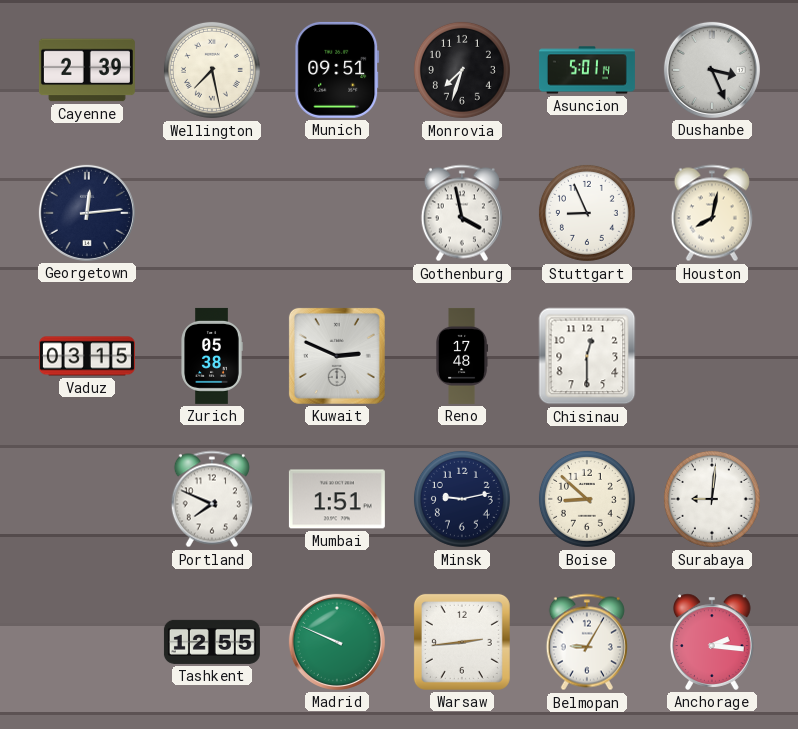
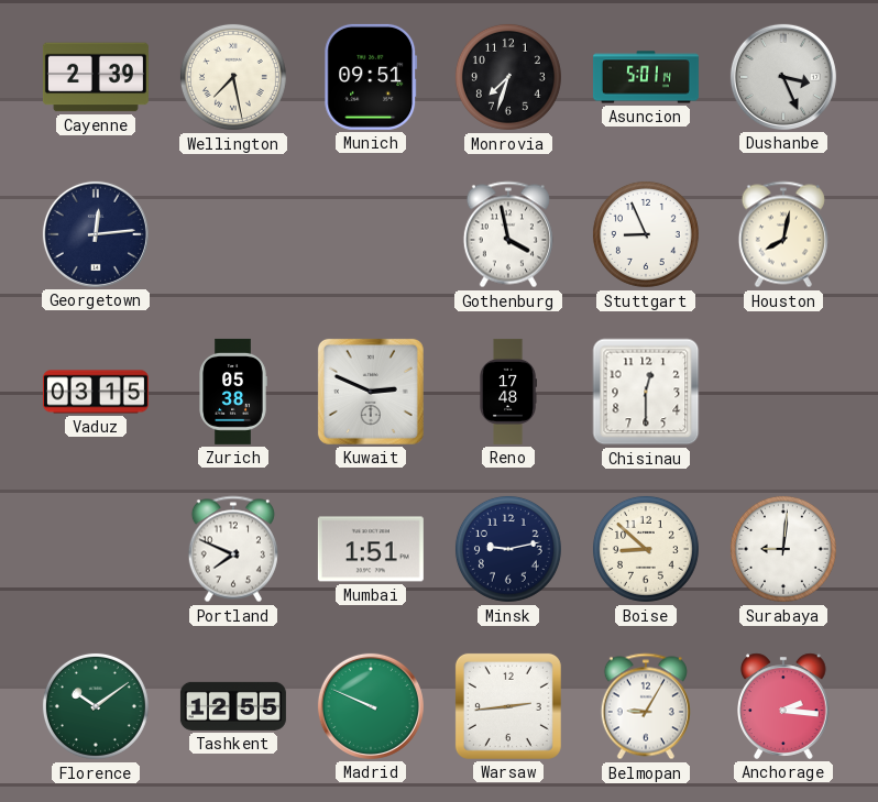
Florence: none -> 10:09 (96, 706)
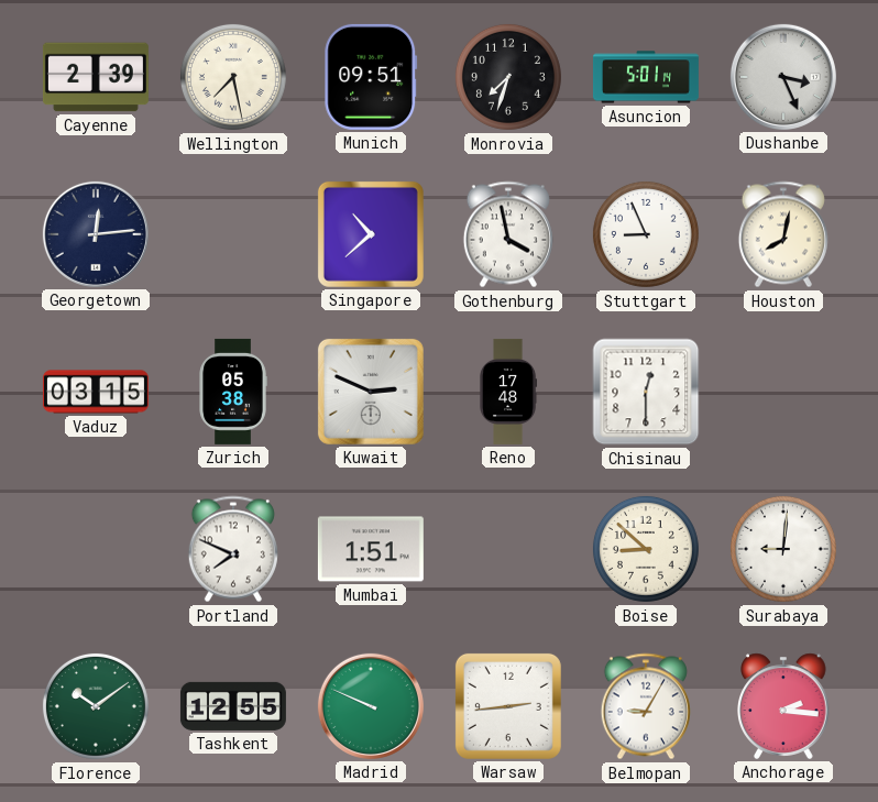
Singapore: none -> 10:38 (371, 234)
Minsk: 9:13 -> none (508, 549)
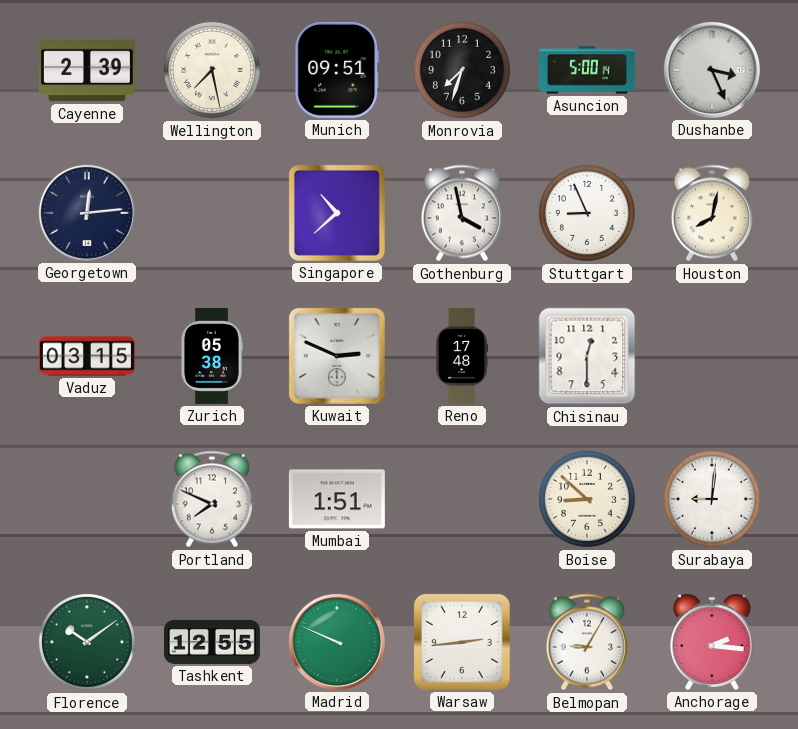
Asuncion: 5:01 -> 5:00 (587, 70)
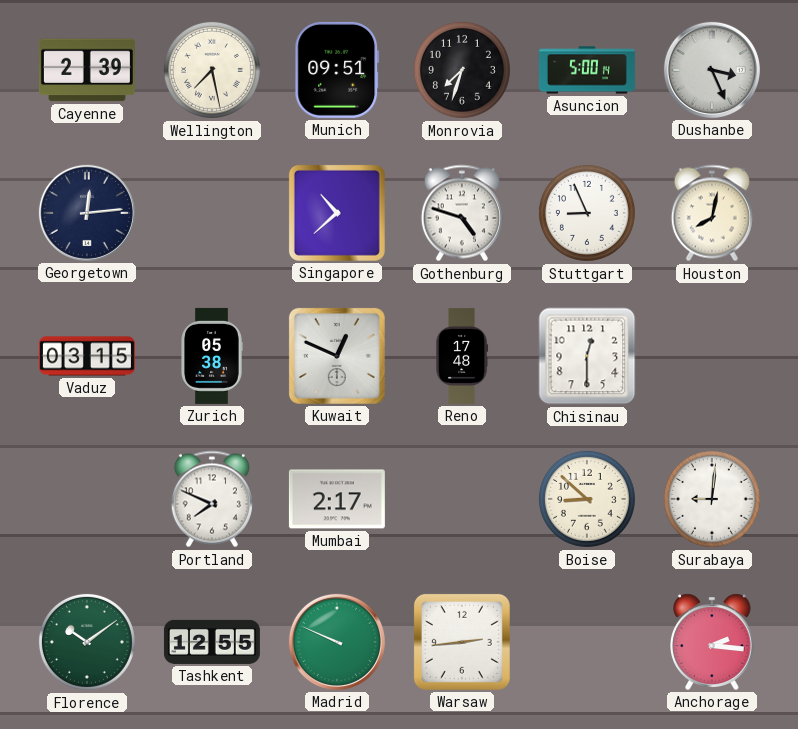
Gothenburg: 3:58 -> 4:48 (462, 213)
Kuwait: 2:49 -> 12:49 (337, 356)
Mumbai: 1:51 -> 2:17 (337, 499)
Belmopan: 9:05 -> none (587, 642)
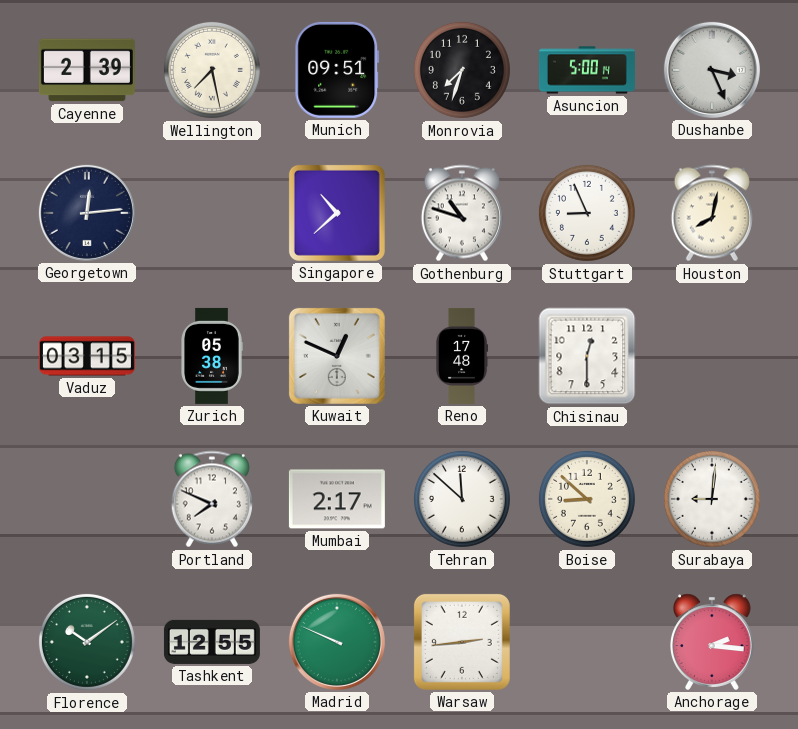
Gothenburg: 4:48 -> 10:48 (462, 213)
Tehran: none -> 11:52 (462, 499)
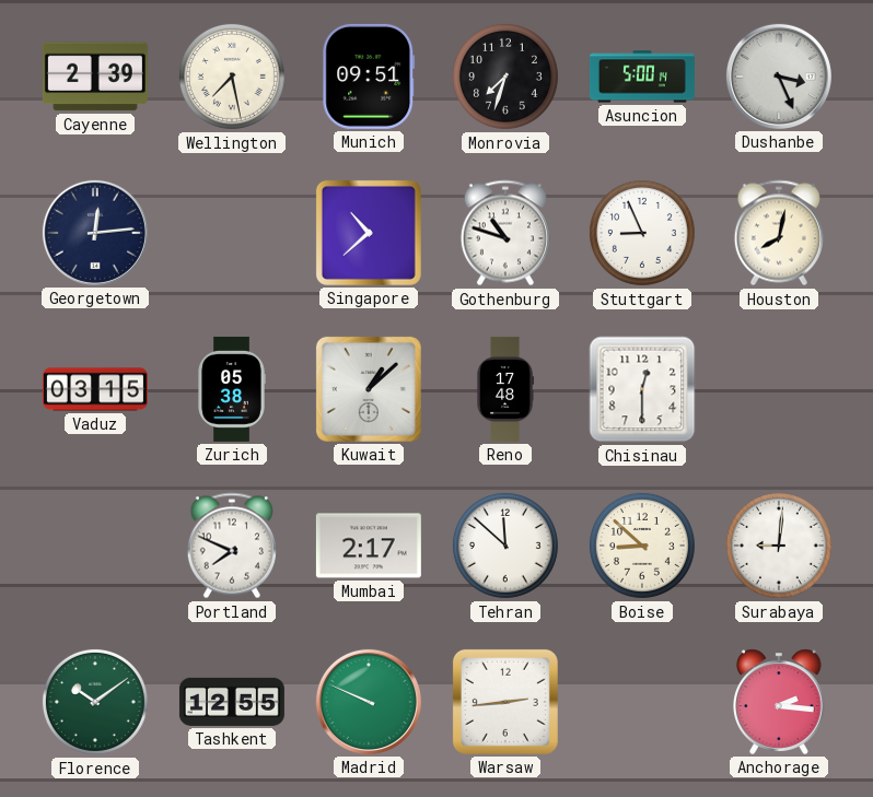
Kuwait: 12:49 -> 1:08 (369, 389)
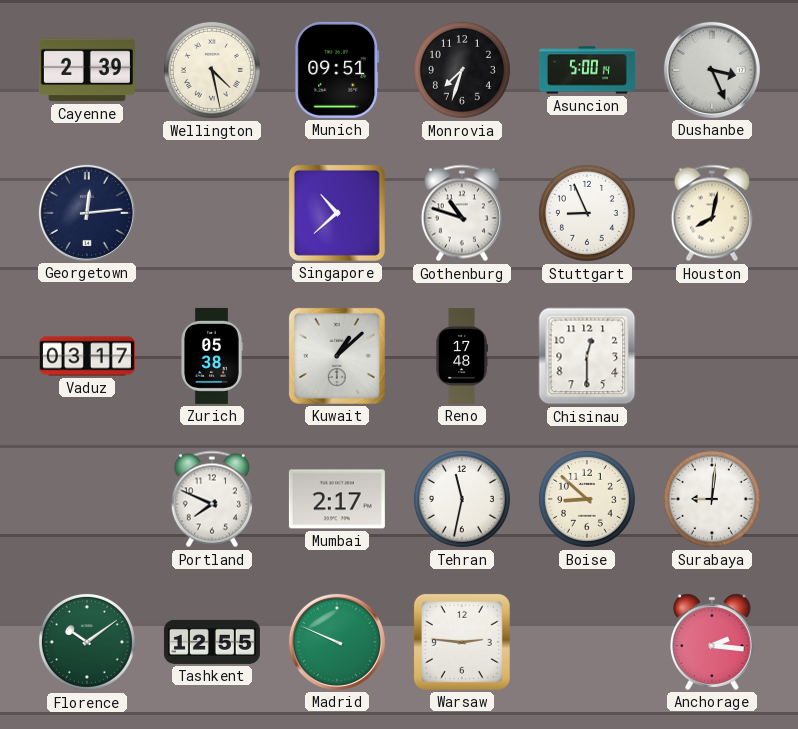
Wellington: 7:28 -> 4:28 (212, 70)
Vaduz: 03:15 -> 03:17 (87, 356)
Tehran: 11:52 -> 11:32 (462, 499)
Warsaw: 2:44 -> 2:46 (462, 642)
